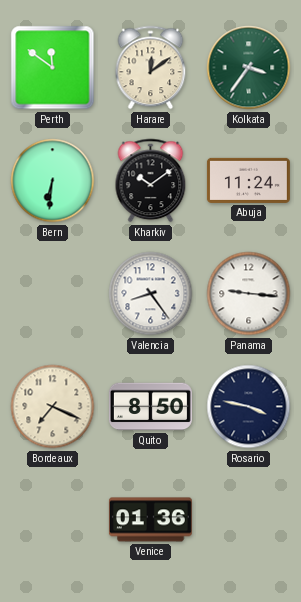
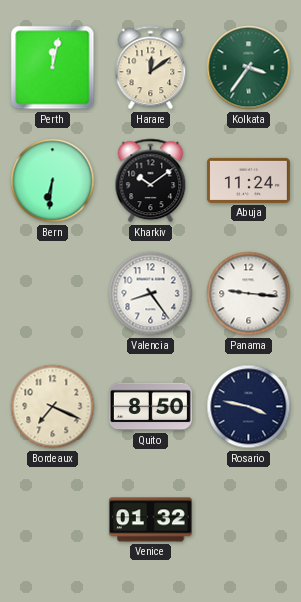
Perth: 11:51 -> 12:02 (53, 68)
Venice: 01:36 -> 01:32 (150, 520)
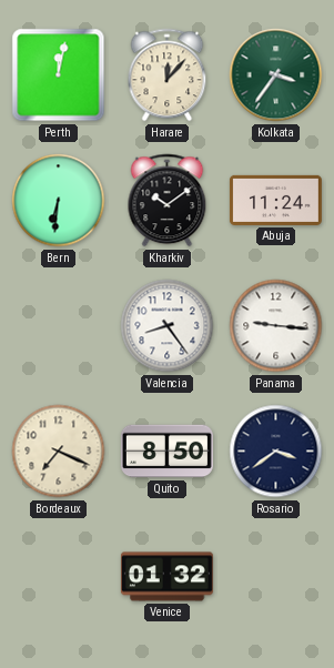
Harare: 12:09 -> 12:07 (168, 75)
Rosario: 3:47 -> 3:39 (276, 452)
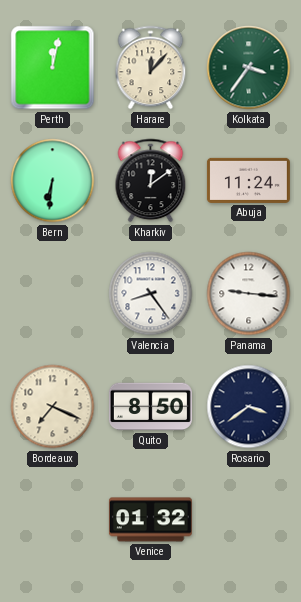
Kharkiv: 10:09 -> 12:09 (151, 181)
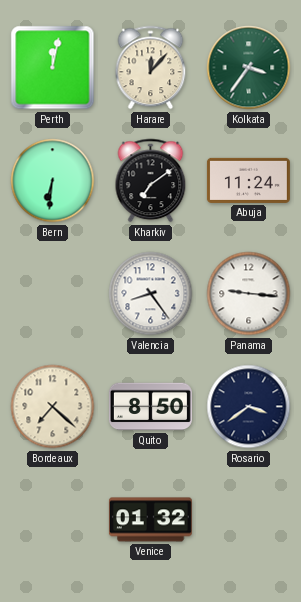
Kharkiv: 12:09 -> 7:09 (151, 181)
Bordeaux: 7:19 -> 7:22 (53, 407)
